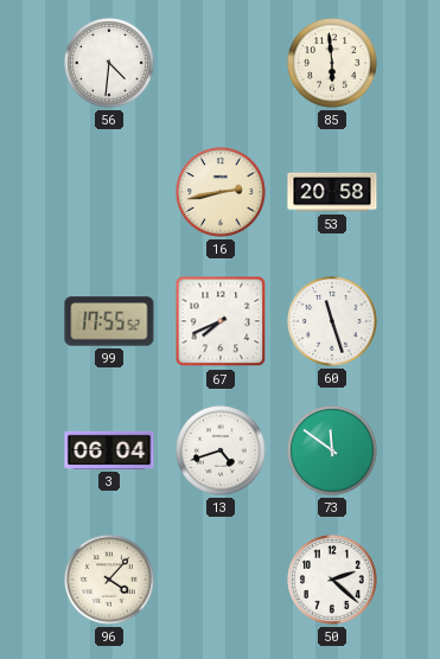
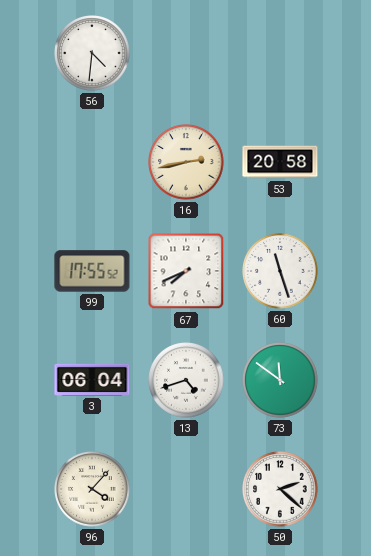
85: 5:59 -> none (332, 63)
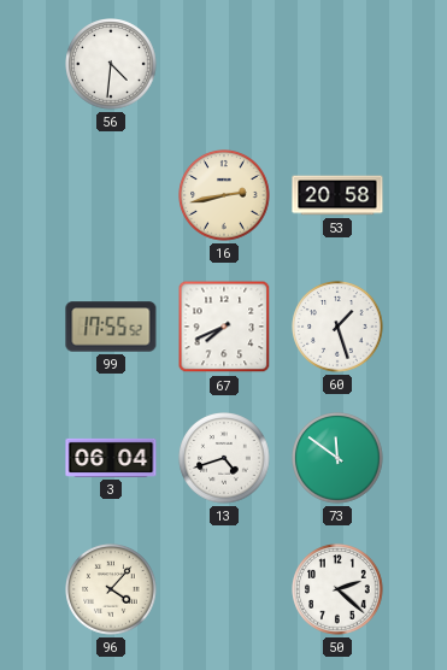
60: 11:27 -> 1:27 (337, 327)
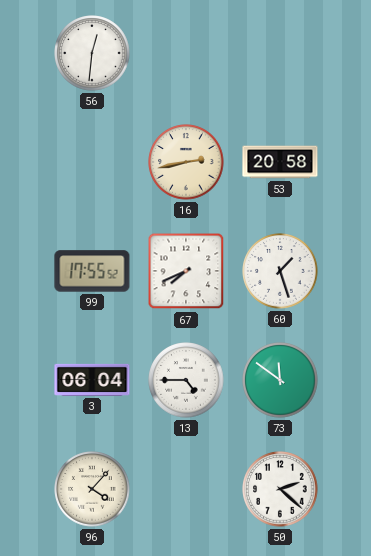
56: 4:31 -> 12:31 (92, 53)
13: 4:42 -> 4:45 (186, 380)
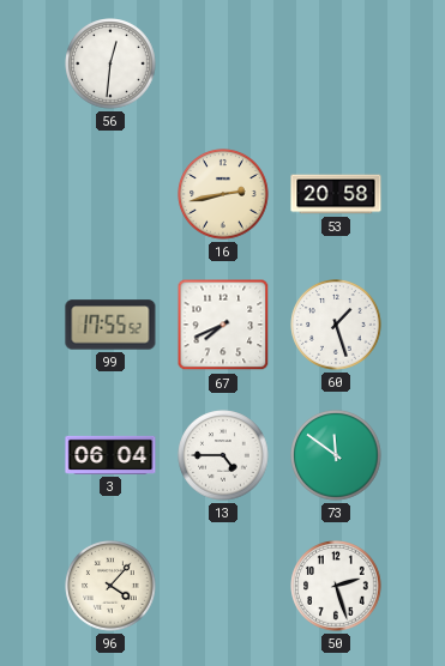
50: 2:22 -> 2:27 (336, 586)
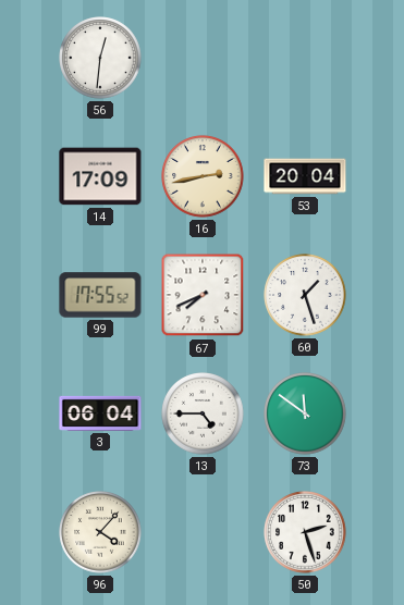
14: none -> 17:09 (100, 176)
53: 20:58 -> 20:04 (305, 176)
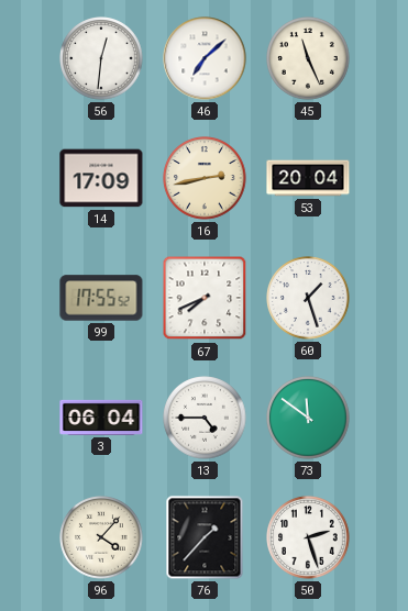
46: none -> 7:08 (205, 58)
45: none -> 11:26 (308, 58)
76: none -> 1:37 (205, 537)
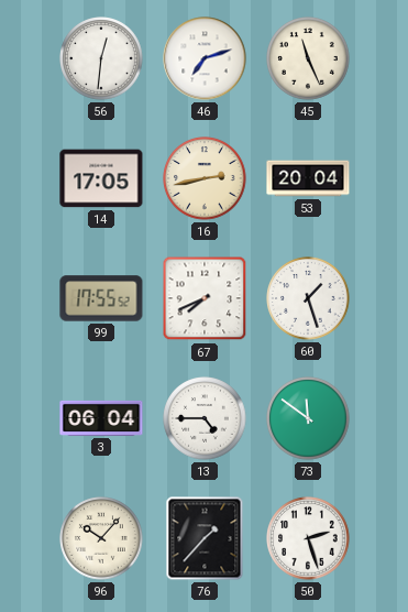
46: 7:08 -> 7:12 (205, 58)
14: 17:09 -> 17:05 (101, 178)
96: 4:07 -> 10:07 (101, 538)
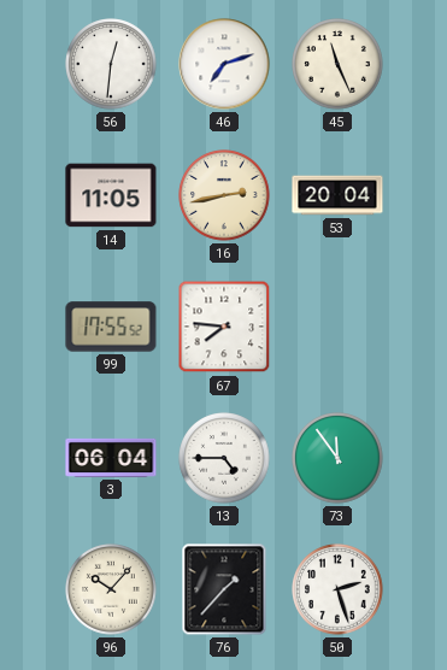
14: 17:05 -> 11:05 (111, 195)
67: 7:41 -> 7:46 (224, 327)
60: 1:27 -> none (308, 298)
73: 11:51 -> 11:54 (337, 458)
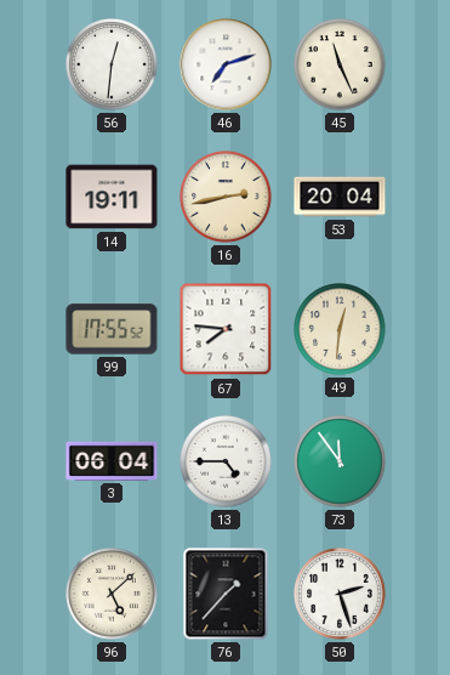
14: 11:05 -> 19:11 (112, 197)
49: none -> 12:31 (340, 329)
96: 10:07 -> 5:08 (112, 594)
